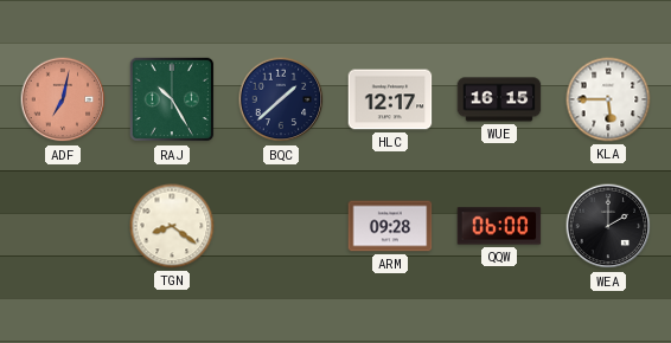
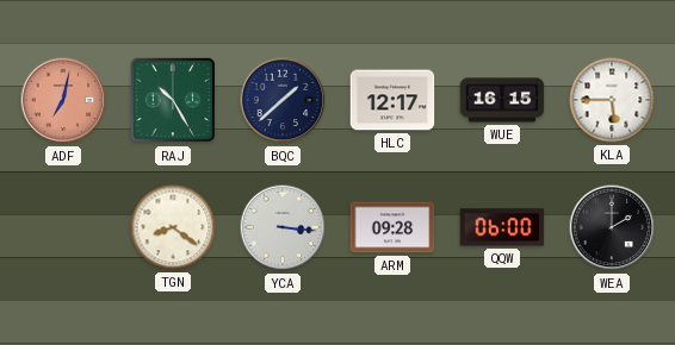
YCA: none -> 3:16 (283, 227)
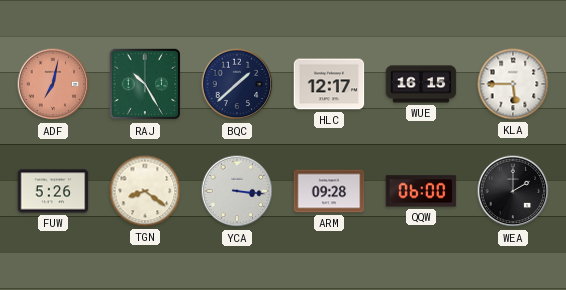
FUW: none -> 5:26 (53, 191)
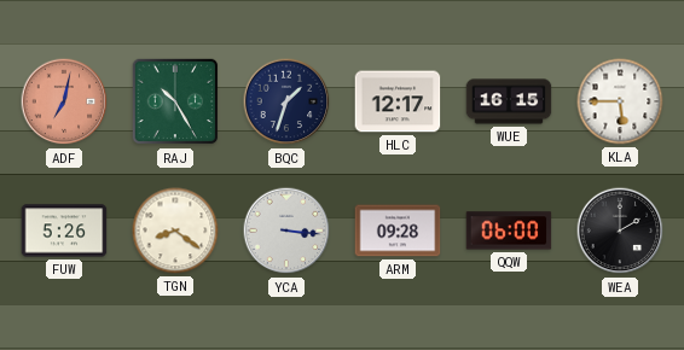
BQC: 1:38 -> 1:33 (286, 101)
